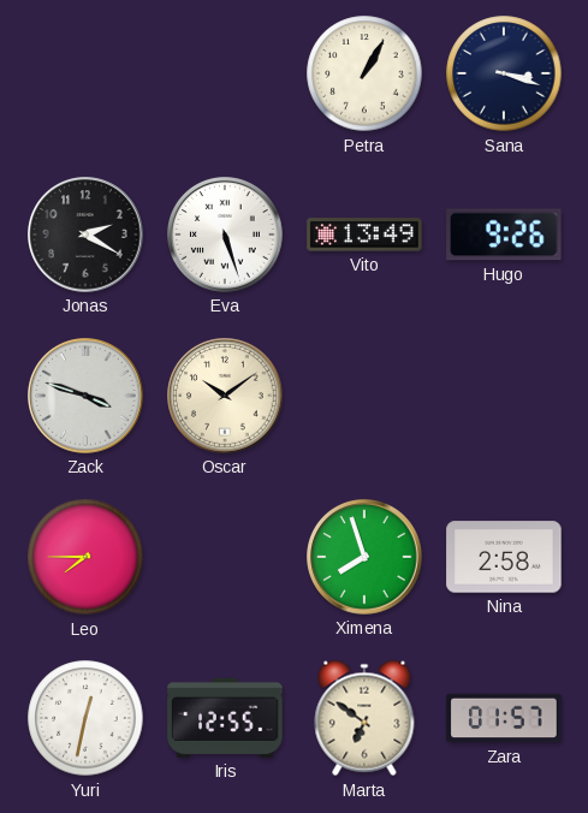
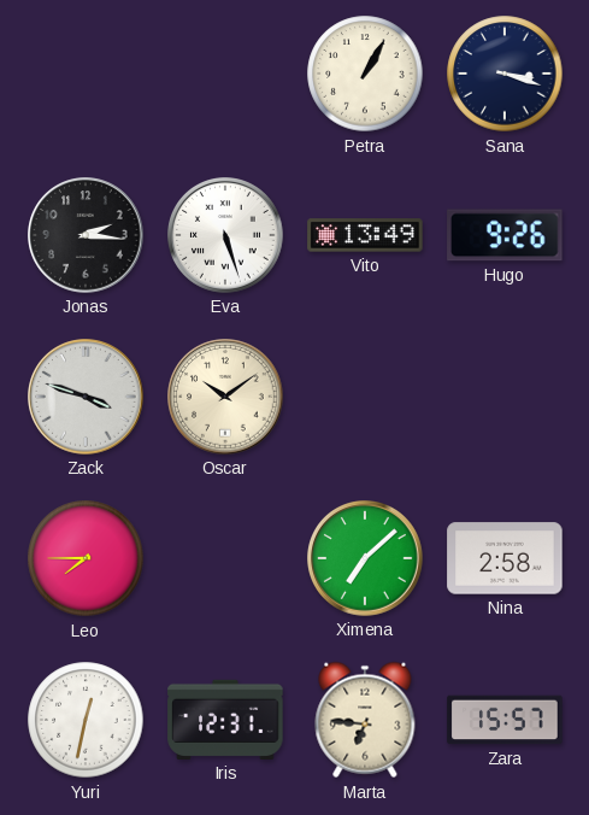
Jonas: 2:20 -> 2:16 (86, 235)
Ximena: 7:57 -> 7:08 (365, 558)
Iris: 12:55 -> 12:31 (225, 720)
Marta: 6:51 -> 6:46 (365, 720)
Zara: 01:57 -> 15:57 (505, 720)
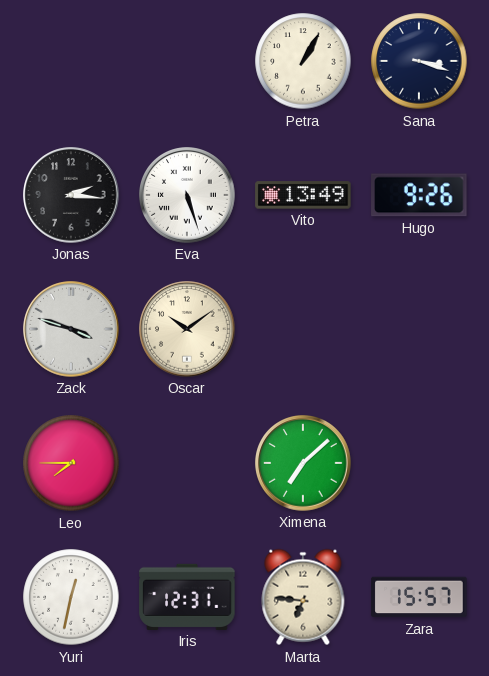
Nina: 2:58 -> none (505, 558)
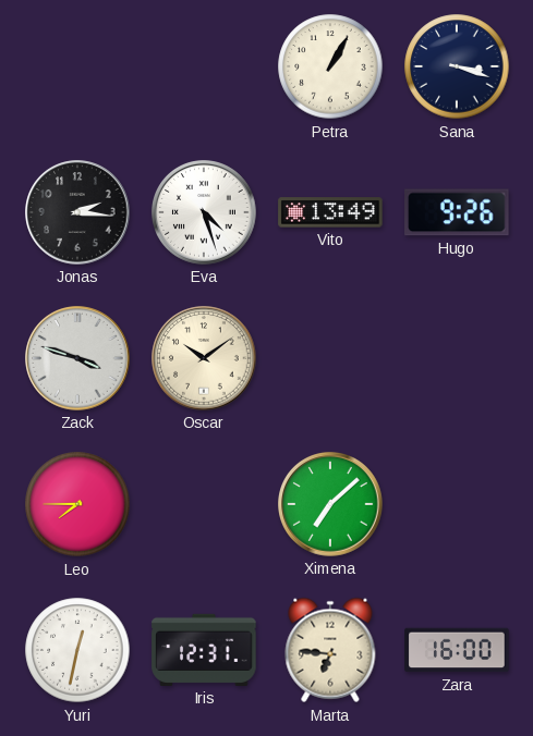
Eva: 5:27 -> 4:27 (204, 212)
Zara: 15:57 -> 16:00 (457, 650)
